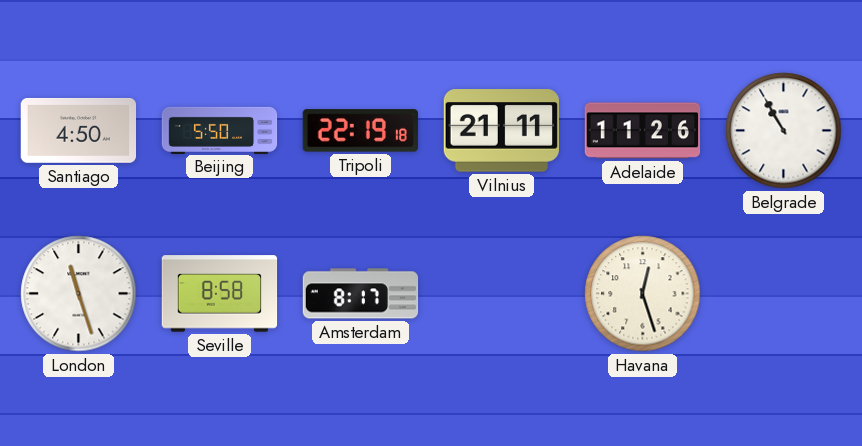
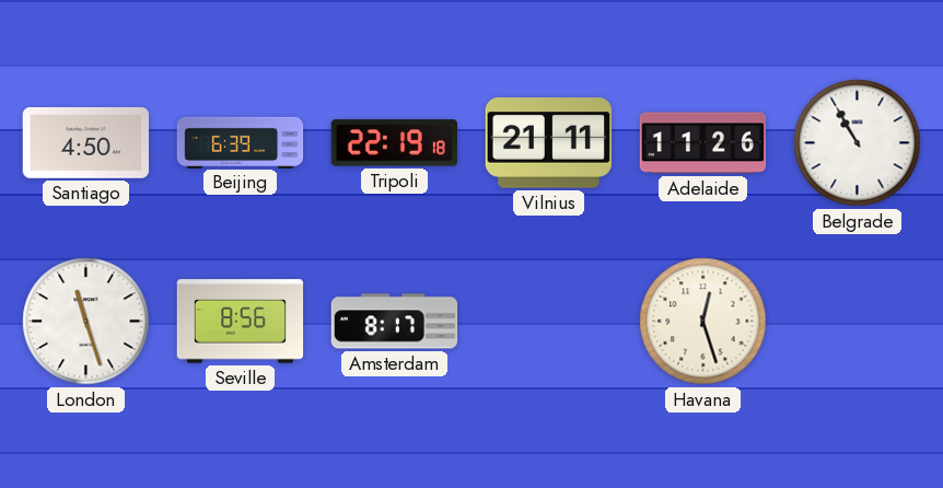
Beijing: 5:50 -> 6:39 (241, 142)
Seville: 8:58 -> 8:56 (241, 322)
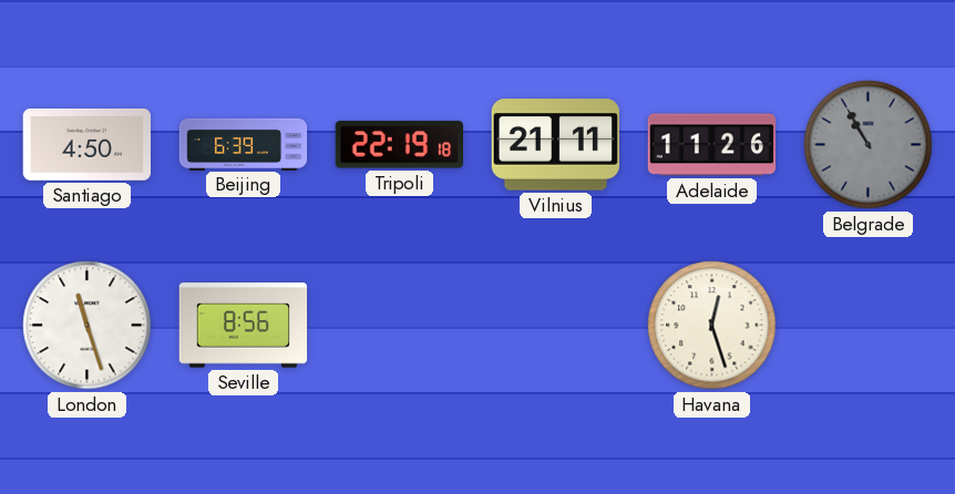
Belgrade dial: white -> grey (869, 145)
Amsterdam: 8:17 -> none (395, 322)
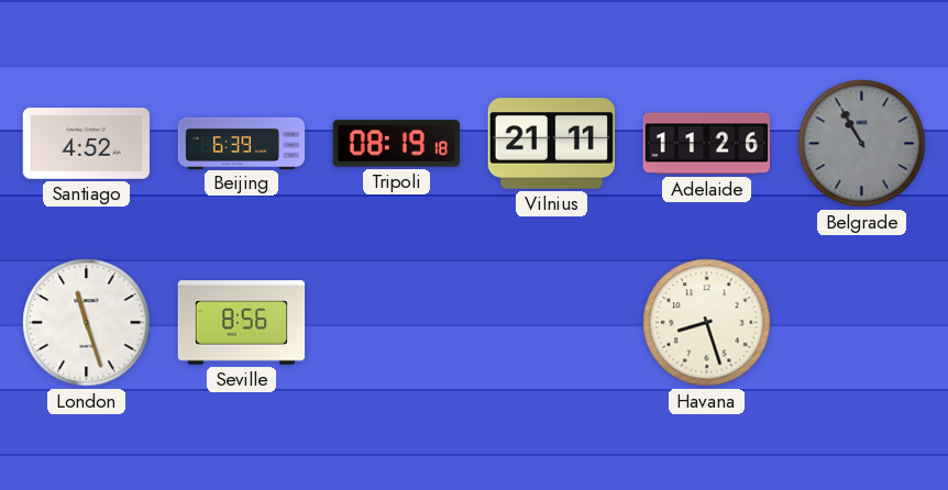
Santiago: 4:50 -> 4:52 (87, 143)
Tripoli: 22:19 -> 08:19 (396, 144)
Havana: 12:27 -> 8:27 (707, 323)
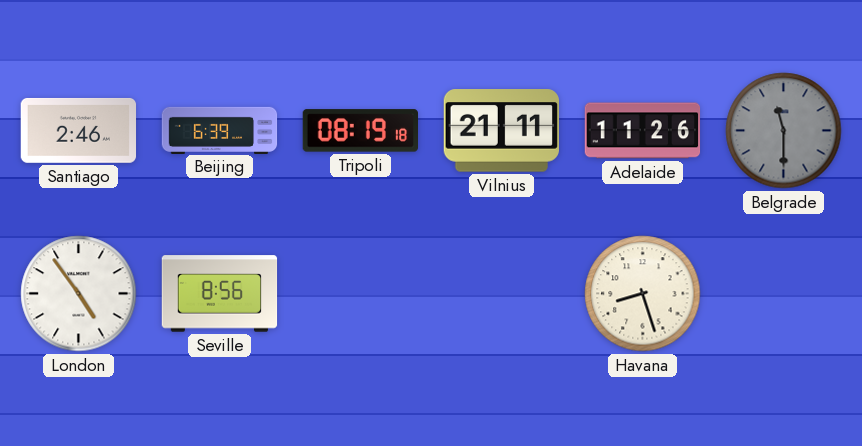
Santiago: 4:52 -> 2:46 (79, 130)
Belgrade: 10:55 -> 11:30 (784, 131)
London: 11:27 -> 4:54 (79, 294)
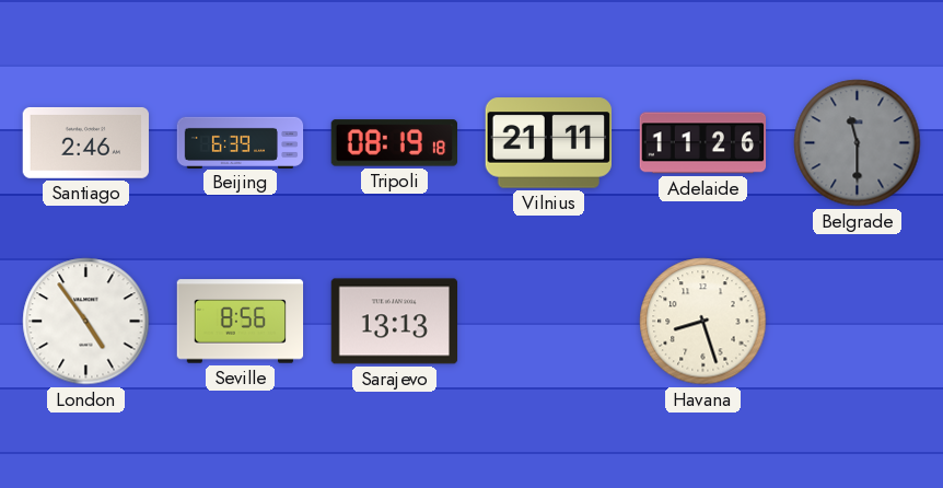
Sarajevo: none -> 13:13 (395, 322)
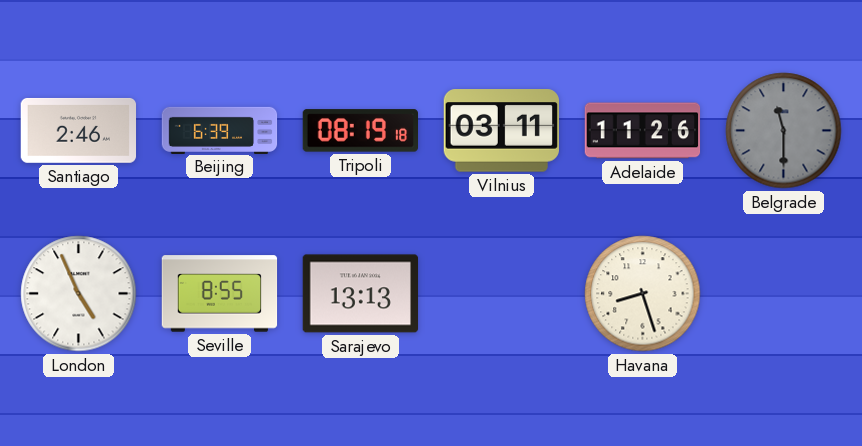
Vilnius: 21:11 -> 03:11 (501, 131)
London: 4:54 -> 4:56 (79, 294)
Seville: 8:56 -> 8:55 (220, 294)
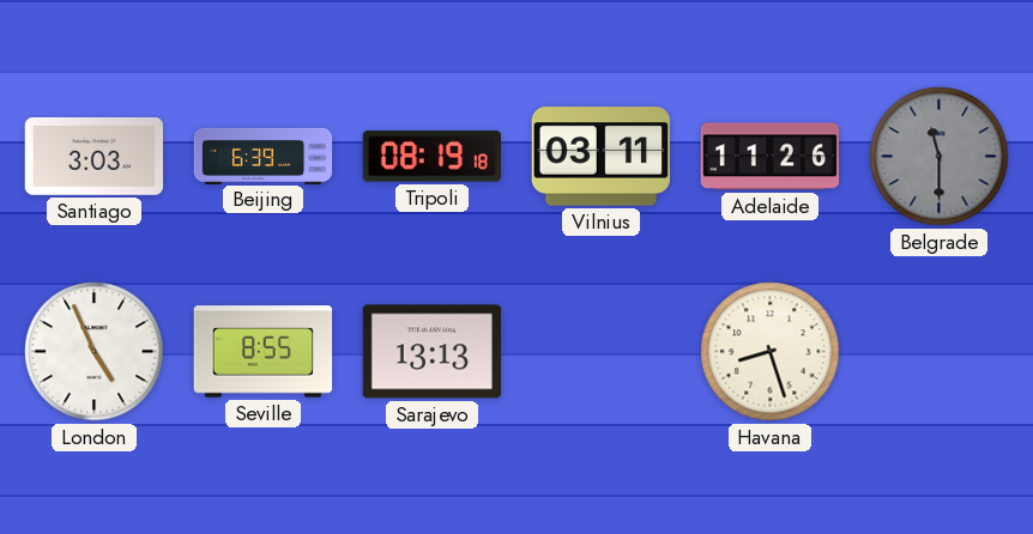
Santiago: 2:46 -> 3:03 (95, 156)
